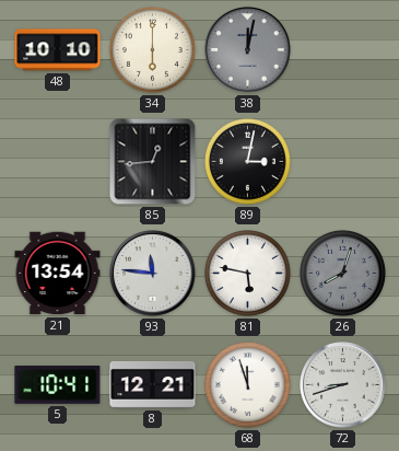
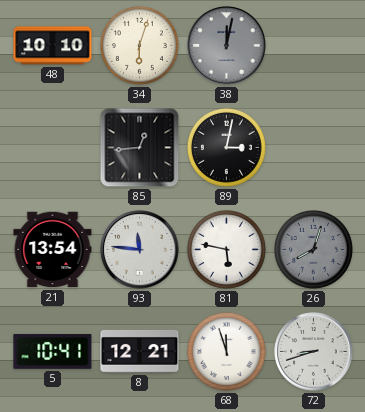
34: 6:00 -> 6:03 (139, 45)
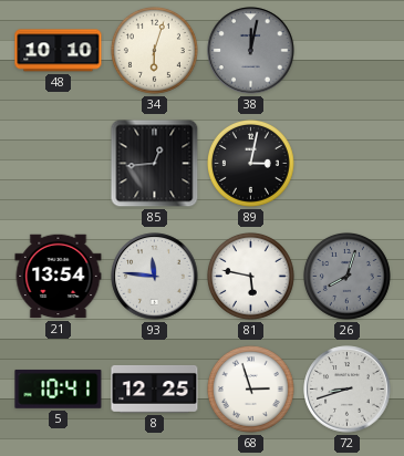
8: 12:21 -> 12:25 (155, 390)
68: 11:57 -> 2:57 (250, 388)
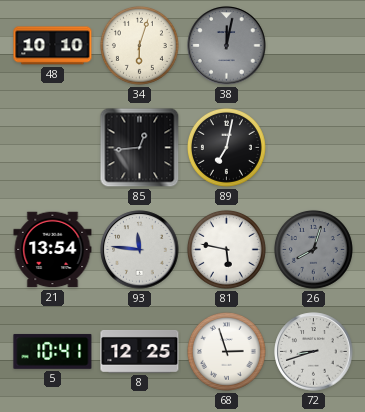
89: 3:02 -> 7:02 (226, 147)
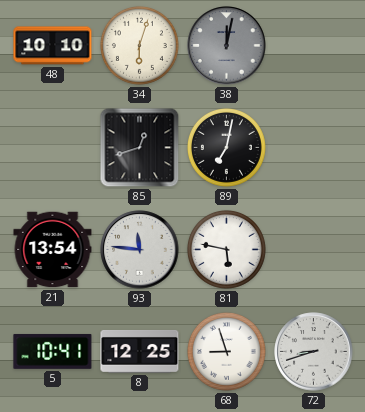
85: 12:44 -> 12:42 (140, 148)
26: 8:03 -> none (313, 249)
68: 2:57 -> 8:57 (226, 351)
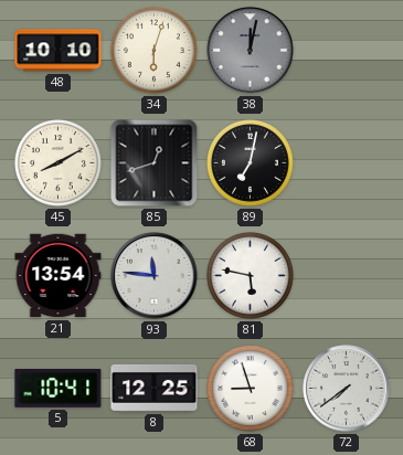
45: none -> 8:10 (57, 162)
72: 8:42 -> 7:39 (347, 389)
